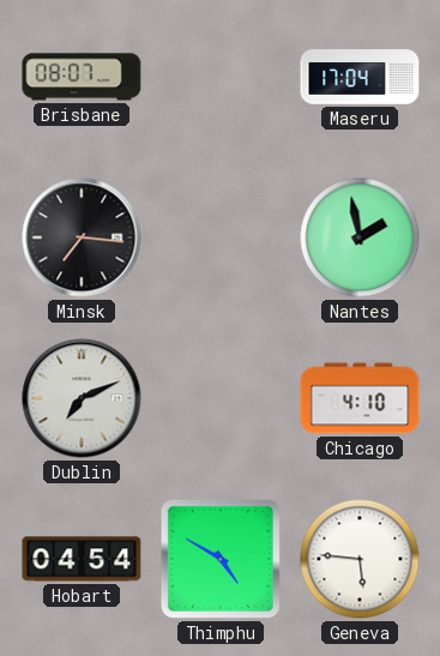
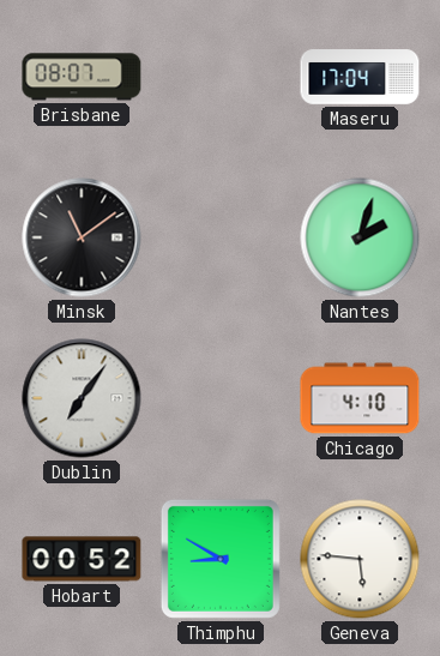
Minsk: 7:16 -> 11:09 (82, 237)
Nantes: 1:58 -> 2:03 (360, 237)
Dublin: 7:11 -> 7:06 (82, 398)
Hobart: 04:54 -> 00:52 (82, 559)
Thimphu: 4:50 -> 8:50 (221, 559)
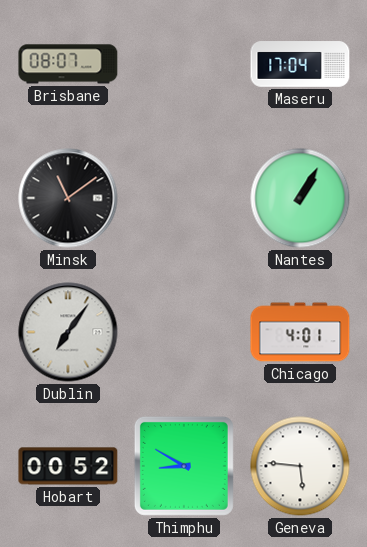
Nantes: 2:03 -> 1:05 (300, 198)
Chicago: 4:10 -> 4:01 (300, 332)
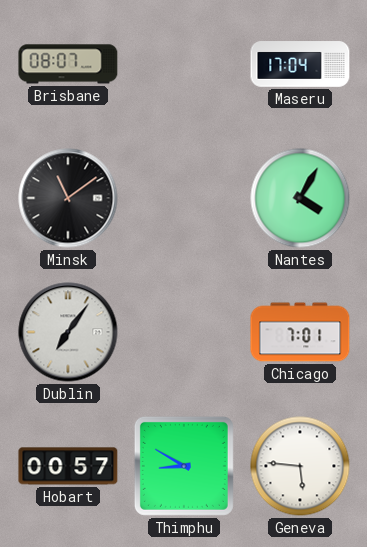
Nantes: 1:05 -> 4:05 (300, 198)
Chicago: 4:01 -> 7:01 (300, 332)
Hobart: 00:52 -> 00:57 (68, 466)
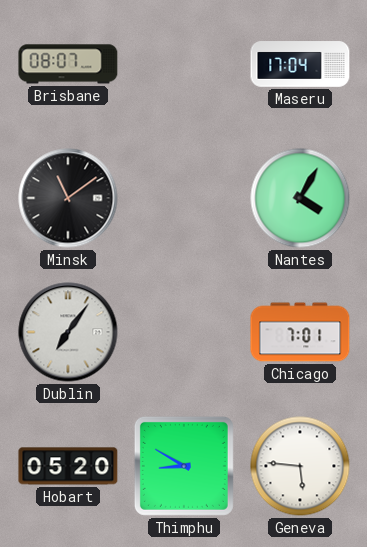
Hobart: 00:57 -> 05:20 (68, 466)
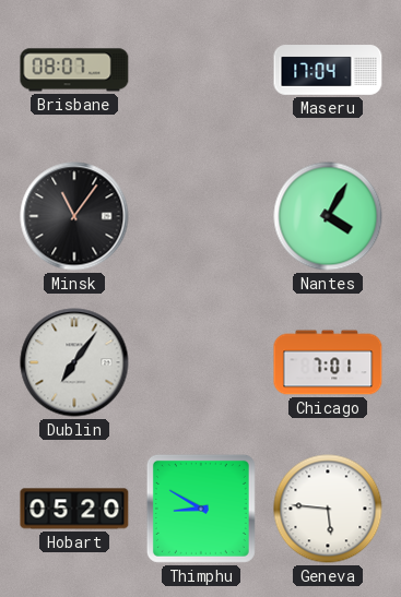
Minsk: 11:09 -> 11:06 (74, 216)
